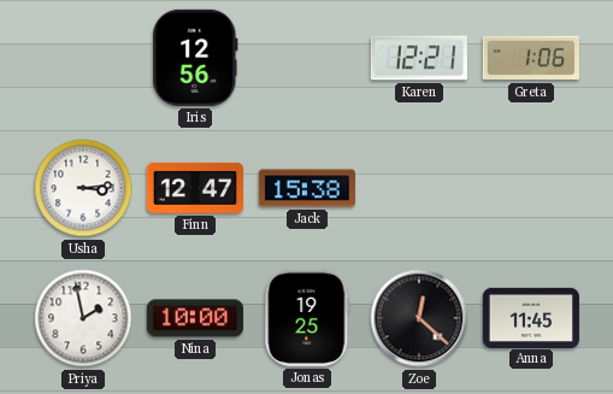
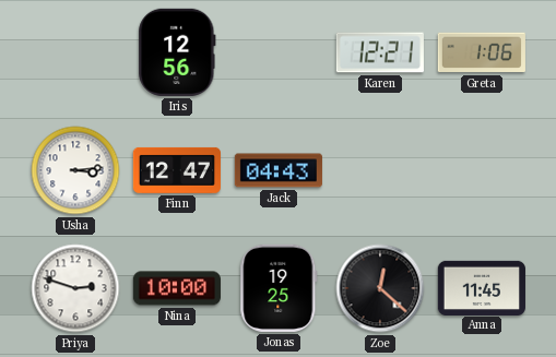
Jack: 15:38 -> 04:43 (279, 170)
Priya: 1:58 -> 2:48 (75, 288)
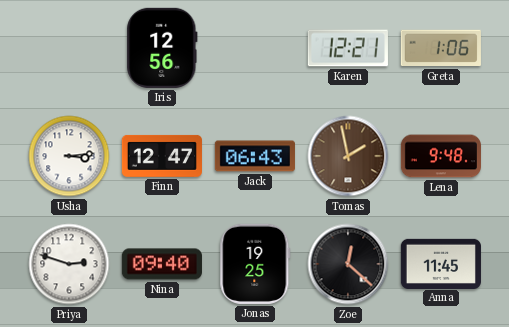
Jack: 04:43 -> 06:43 (255, 156)
Tomas: none -> 1:58 (348, 156)
Lena: none -> 9:48 (440, 156)
Nina: 10:00 -> 09:40 (162, 264)
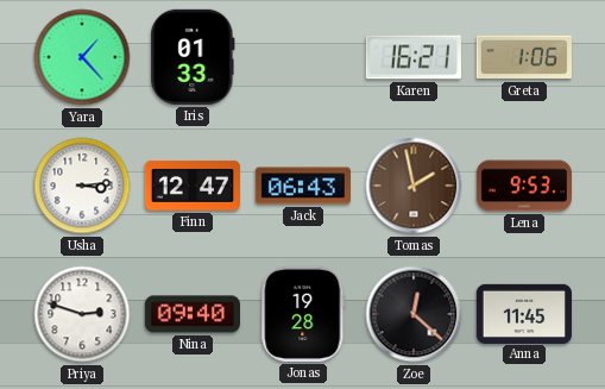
Yara: none -> 1:23 (82, 57)
Iris: 12:56 -> 01:33 (193, 57)
Karen: 12:21 -> 16:21 (414, 57)
Lena: 9:48 -> 9:53 (523, 186)
Jonas: 19:25 -> 19:28 (303, 314)
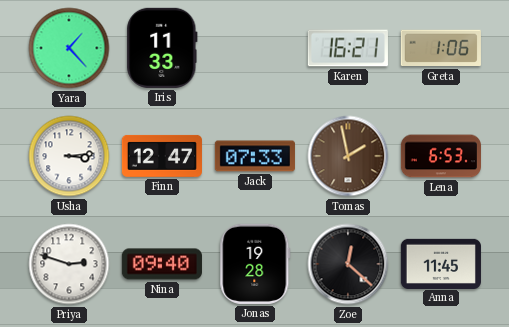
Iris: 01:33 -> 11:33 (162, 48)
Jack: 06:43 -> 07:33 (255, 156)
Lena: 9:53 -> 6:53 (440, 156)
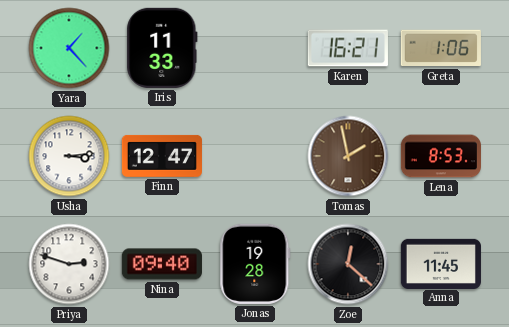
Jack: 07:33 -> none (255, 156)
Lena: 6:53 -> 8:53 (440, 156)
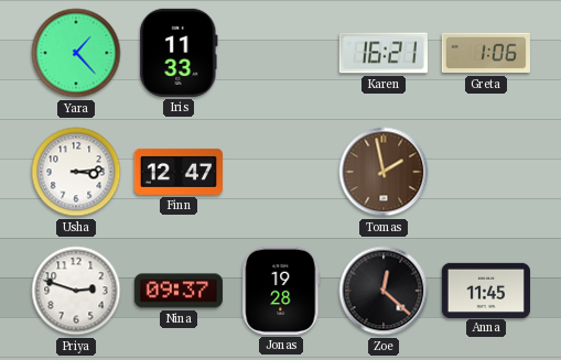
Lena: 8:53 -> none (440, 156)
Nina: 09:40 -> 09:37 (179, 291)
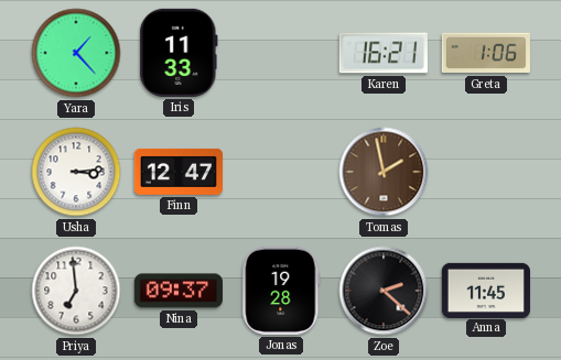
Priya: 2:48 -> 6:59 (76, 291)
Zoe: 12:22 -> 2:22 (384, 291)
